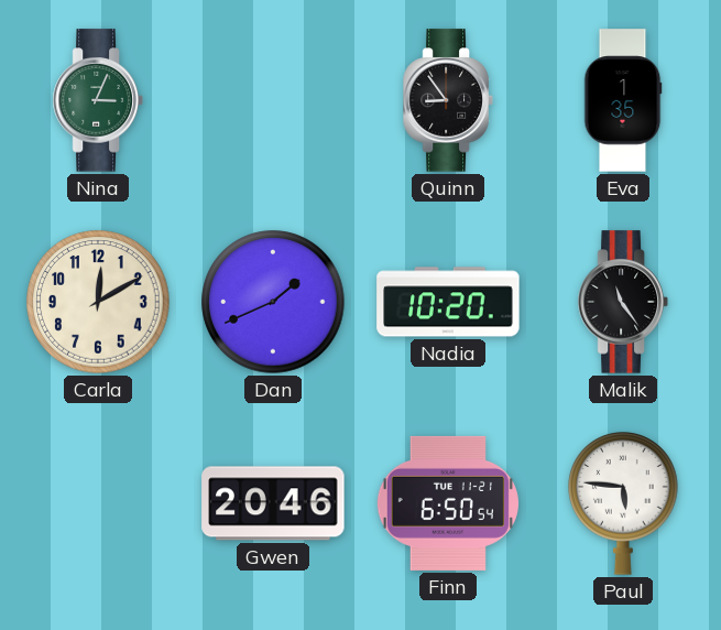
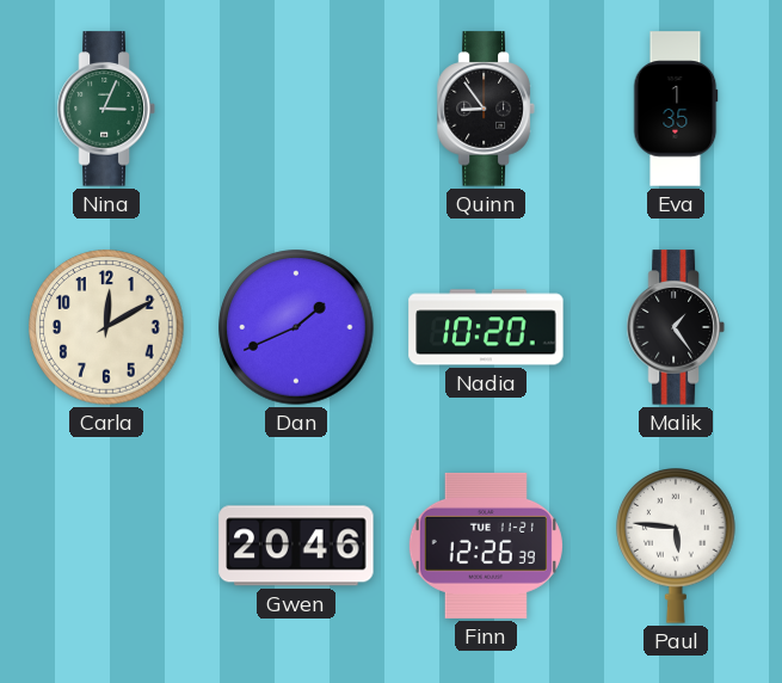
Malik: 11:24 -> 1:24 (676, 327)
Finn: 6:50 -> 12:26 (486, 546)
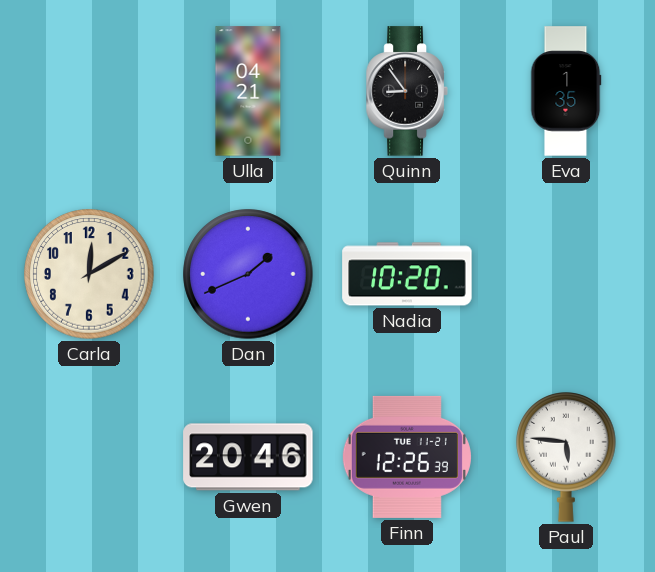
Nina: 3:04 -> none (106, 109)
Ulla: none -> 04:21 (248, 91)
Malik: 1:24 -> none (676, 327)
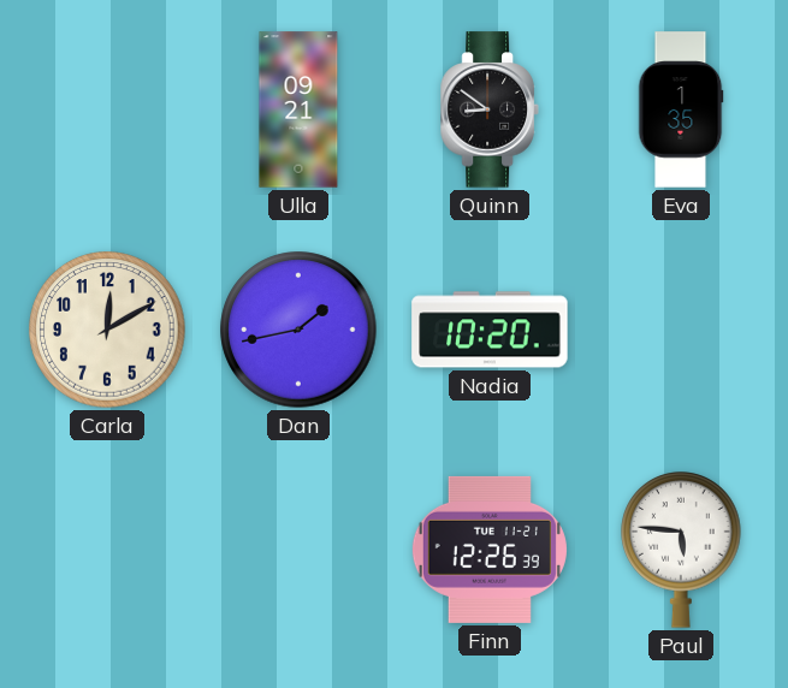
Ulla: 04:21 -> 09:21 (298, 109)
Quinn: 8:54 -> 8:51 (490, 109)
Dan: 1:41 -> 1:43 (298, 330)
Gwen: 20:46 -> none (248, 457)
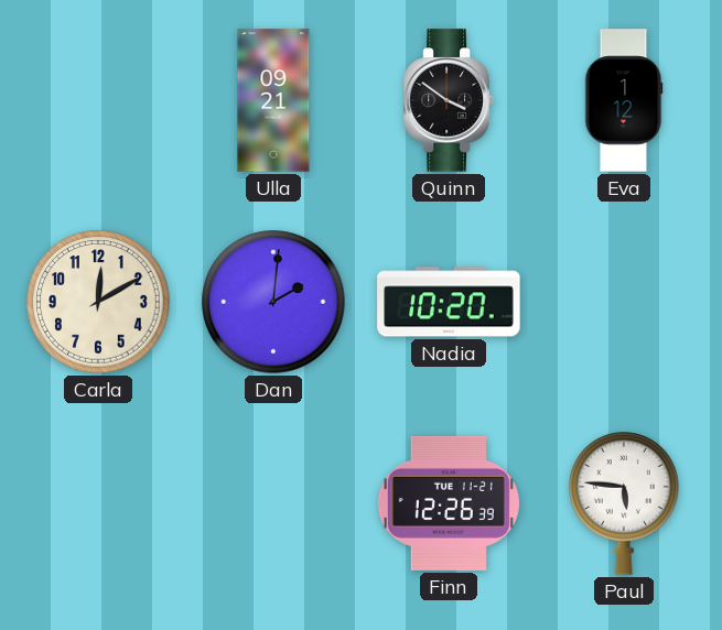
Quinn: 8:51 -> 3:51 (449, 100)
Eva: 1:35 -> 1:12 (624, 100)
Dan: 1:43 -> 2:01 (273, 302)
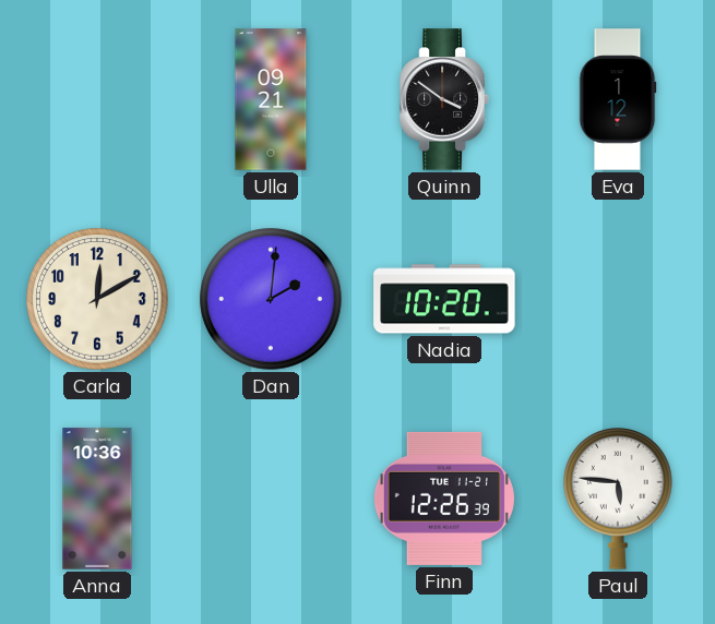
Anna: none -> 10:36 (97, 499)
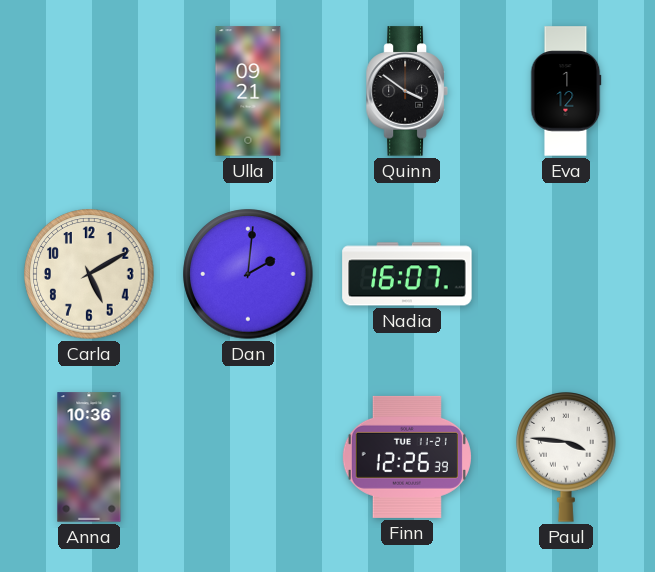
Carla: 12:10 -> 5:10 (89, 274)
Nadia: 10:20 -> 16:07 (407, 274)
Paul: 5:46 -> 3:46 (566, 457)
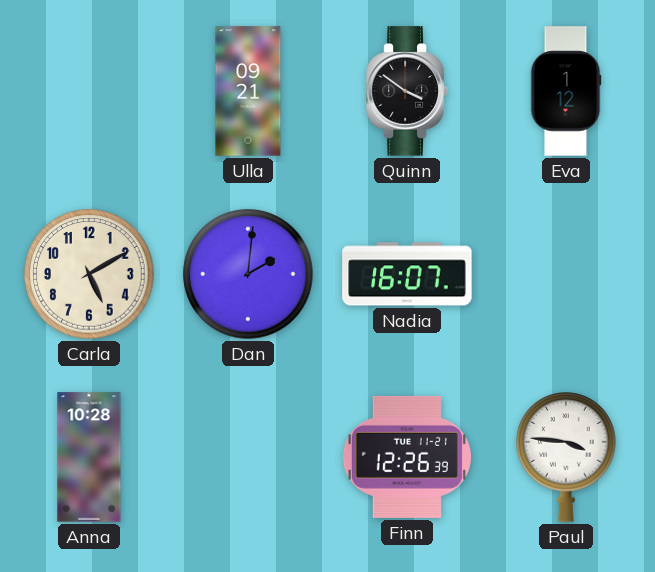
Anna: 10:36 -> 10:28 (89, 457)
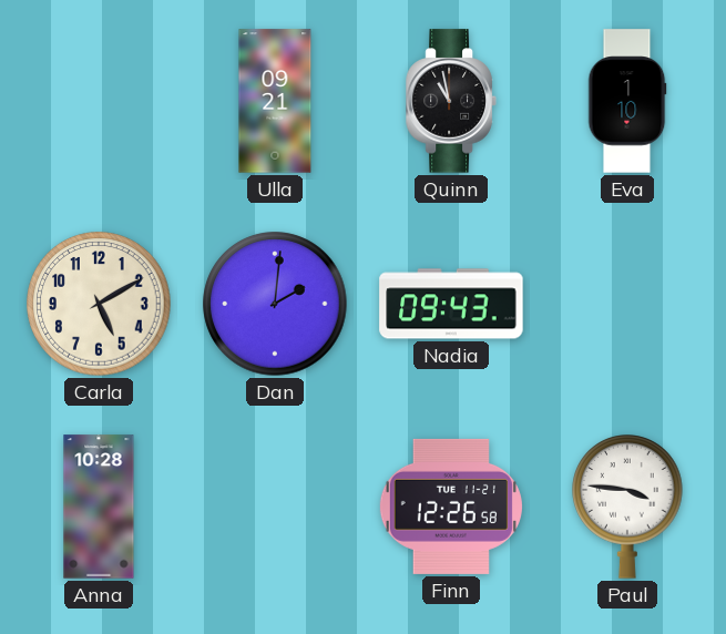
Quinn: 3:51 -> 10:58 (451, 101)
Eva: 1:12 -> 1:10 (627, 101)
Nadia: 16:07 -> 09:43 (451, 304)
Finn: 12:26:39 -> 12:26:58 (451, 507)
